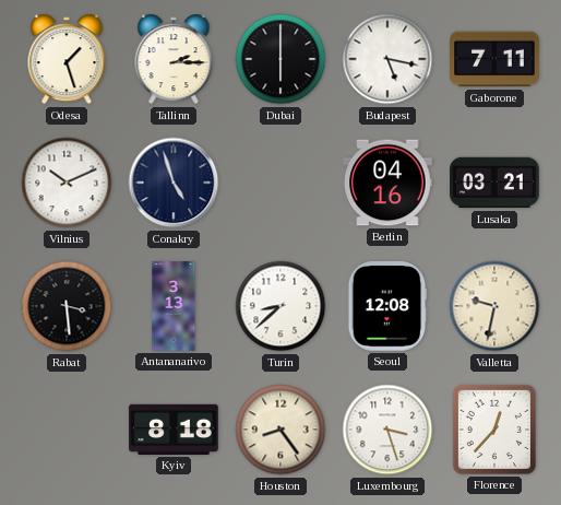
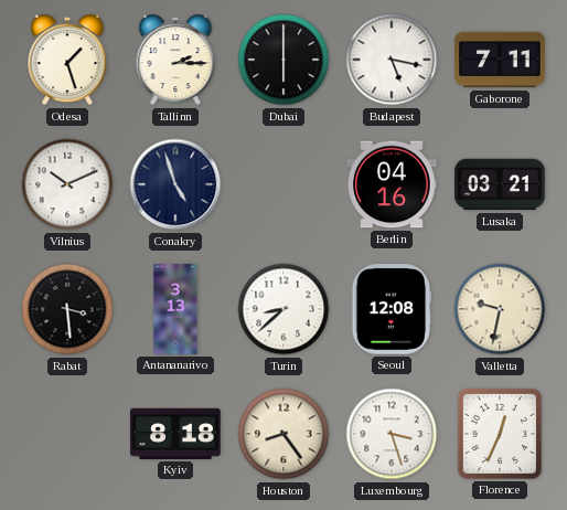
Florence: 12:37 -> 12:34 (500, 434)
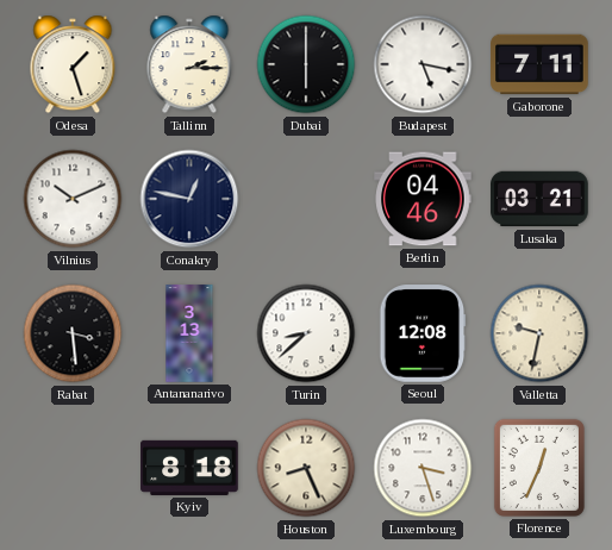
Conakry: 4:57 -> 12:47 (189, 199)
Berlin: 04:16 -> 04:46 (423, 199)
Houston: 8:24 -> 8:26 (306, 468)
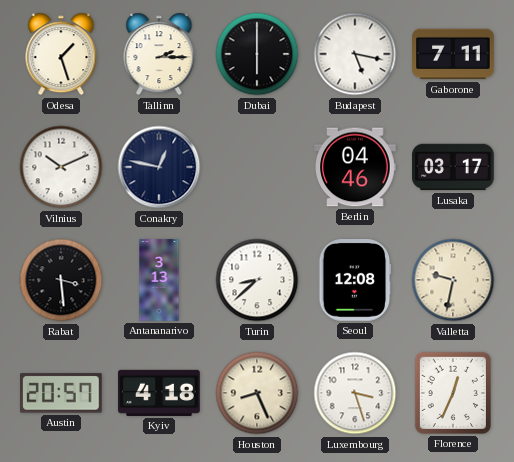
Lusaka: 03:21 -> 03:17 (453, 167)
Austin: none -> 20:57 (61, 393)
Kyiv: 8:18 -> 4:18 (159, 393)
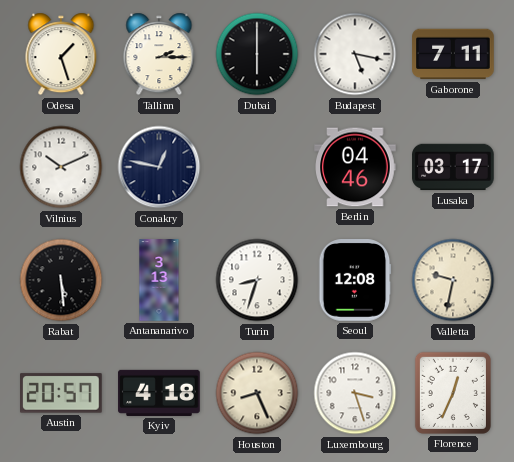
Rabat: 3:29 -> 5:29 (61, 280)
Turin: 8:38 -> 8:33 (257, 280)
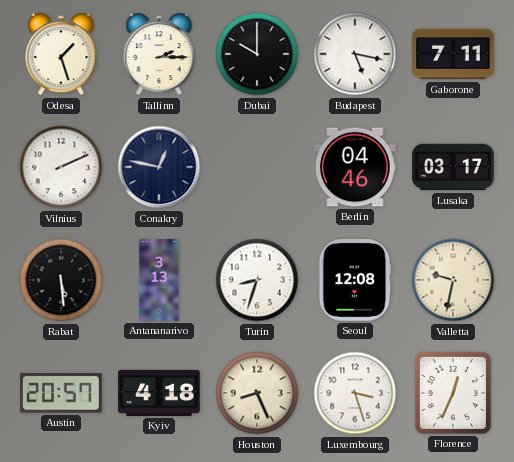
Dubai: 6:00 -> 10:00 (257, 54)
Vilnius: 10:11 -> 2:11 (61, 167)
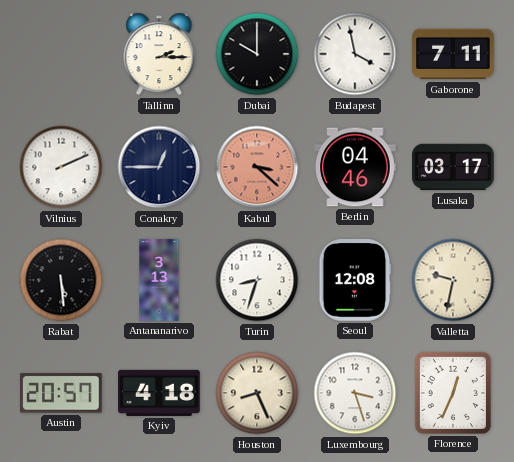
Odesa: 1:27 -> none (61, 54)
Budapest: 5:17 -> 3:58 (355, 54)
Conakry: 12:47 -> 12:45 (159, 167)
Kabul: none -> 3:22 (257, 167)
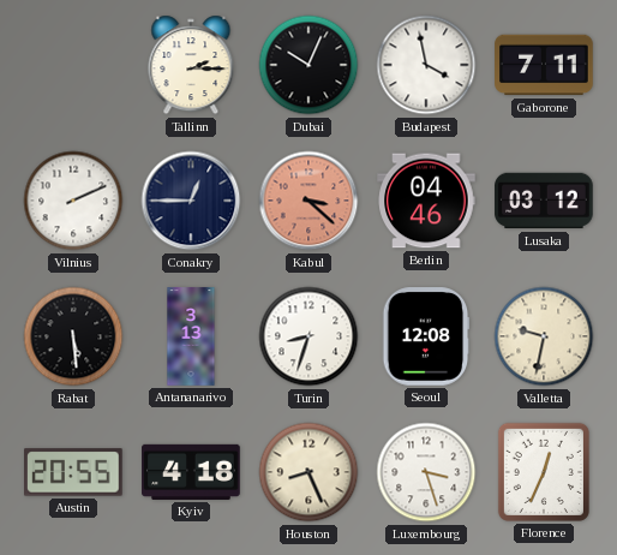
Dubai: 10:00 -> 10:04 (308, 65)
Lusaka: 03:17 -> 03:12 (544, 201)
Austin: 20:57 -> 20:55 (73, 472)
